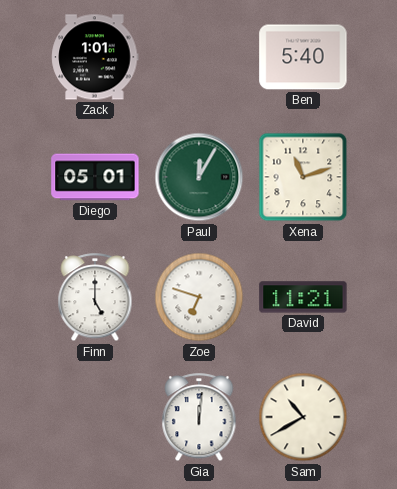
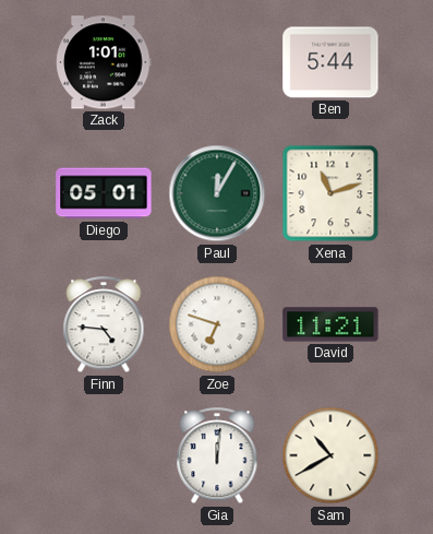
Ben: 5:40 -> 5:44 (330, 62)
Finn: 5:00 -> 4:46 (104, 325)
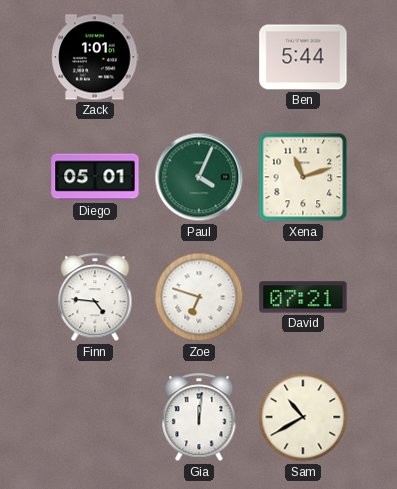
Paul: 12:05 -> 4:04 (199, 177)
David: 11:21 -> 07:21 (303, 297)
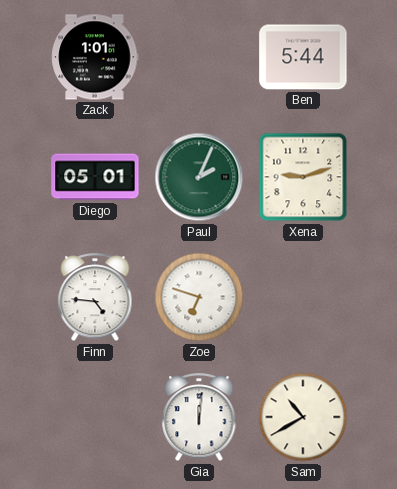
Paul: 4:04 -> 2:04 (199, 177)
Xena: 11:12 -> 9:12 (303, 177)
David: 07:21 -> none (303, 297)
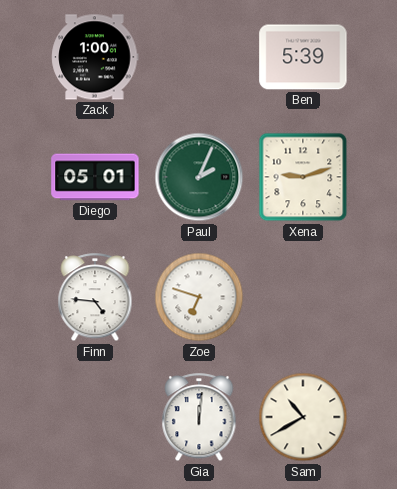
Zack: 1:01 -> 1:00 (95, 57)
Ben: 5:44 -> 5:39 (303, 57)
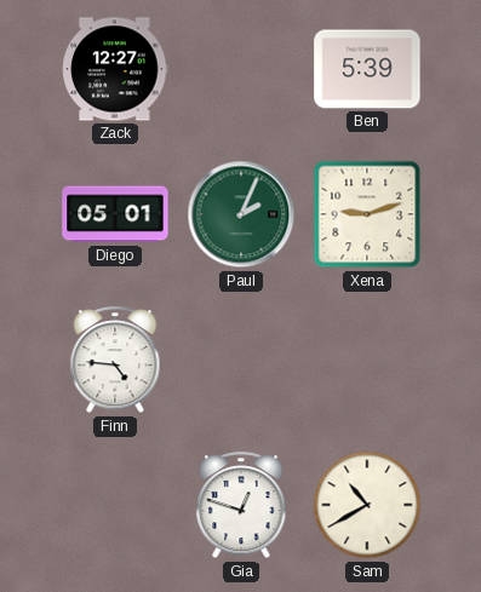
Zack: 1:00 -> 12:27 (115, 69)
Zoe: 6:48 -> none (199, 297)
Gia: 12:01 -> 12:48 (241, 506)
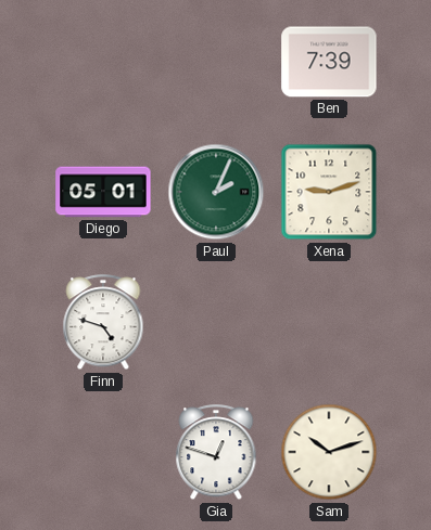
Zack: 12:27 -> none (115, 69)
Ben: 5:39 -> 7:39 (329, 62)
Finn: 4:46 -> 4:48 (103, 323)
Sam: 10:40 -> 10:12 (329, 452)
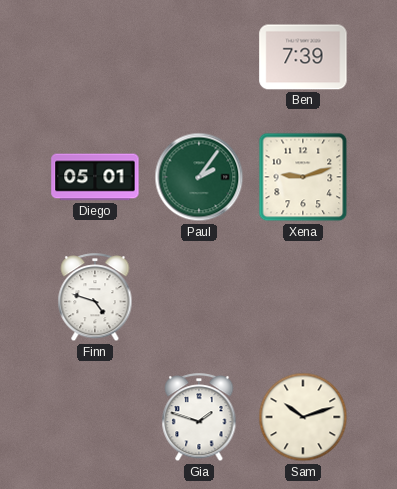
Paul: 2:04 -> 2:06 (199, 177)
Gia: 12:48 -> 1:48 (199, 418)
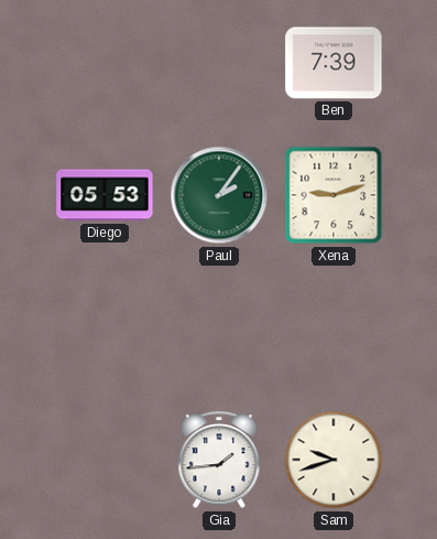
Diego: 05:01 -> 05:53 (105, 195)
Finn: 4:48 -> none (95, 298)
Gia: 1:48 -> 1:44 (219, 461)
Sam: 10:12 -> 9:42 (334, 460)
